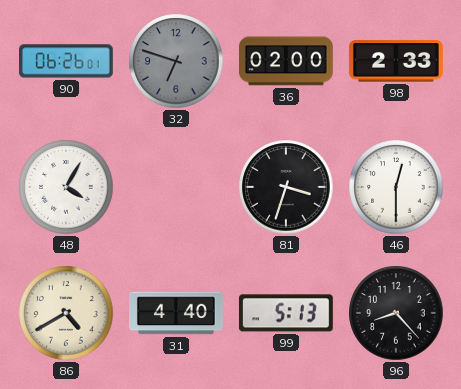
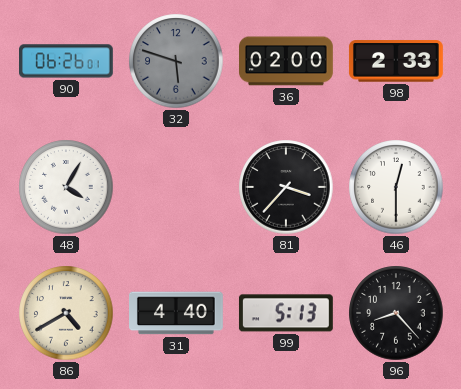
32: 6:48 -> 5:48 (176, 61)
81: 3:33 -> 3:37 (286, 187)
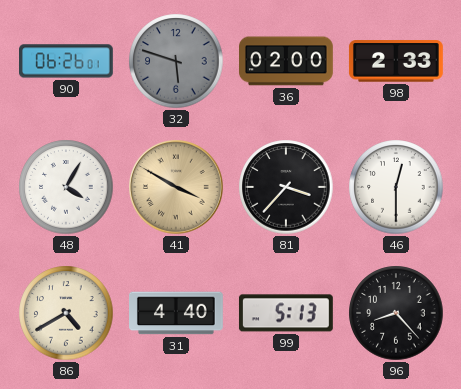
41: none -> 3:50 (177, 188)
